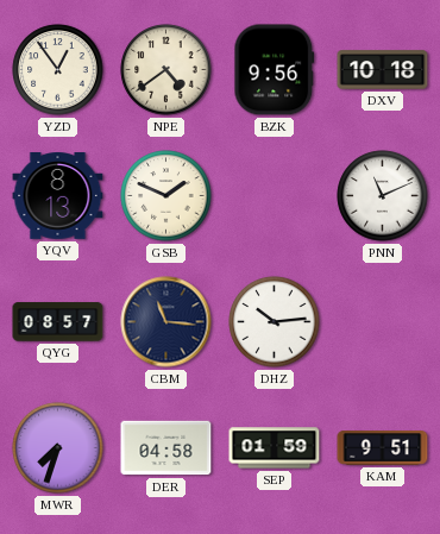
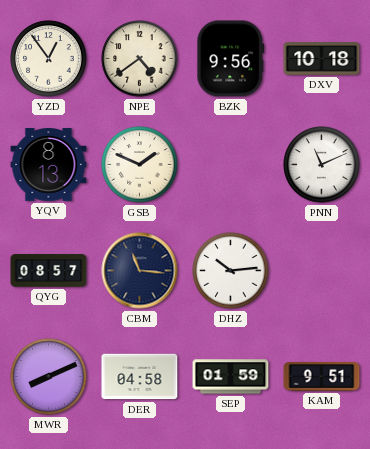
MWR: 7:33 -> 8:11 (49, 377)
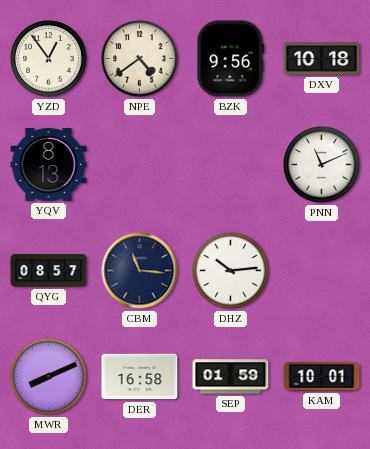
GSB: 1:49 -> none (140, 165)
DER: 04:58 -> 16:58 (140, 377)
KAM: 9:51 -> 10:01 (322, 377)
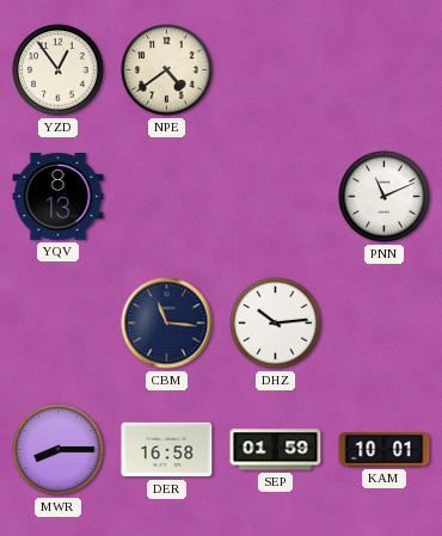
BZK: 9:56 -> none (231, 59)
DXV: 10:18 -> none (322, 59)
QYG: 08:57 -> none (49, 271)
MWR: 8:11 -> 8:15 (59, 450)
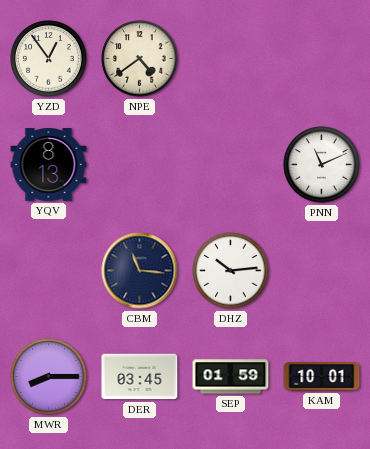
DER: 16:58 -> 03:45 (140, 377)
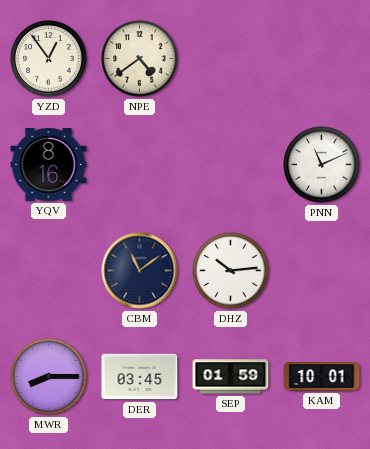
YQV: 8:13 -> 8:16 (49, 165)
CBM: 11:16 -> 11:09 (140, 271)
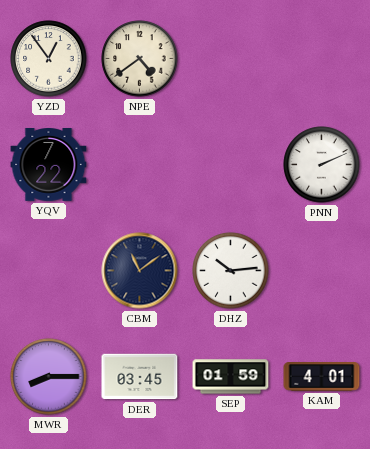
YQV: 8:16 -> 7:22 (49, 165)
PNN: 11:11 -> 2:11 (322, 165)
KAM: 10:01 -> 4:01 (322, 377)
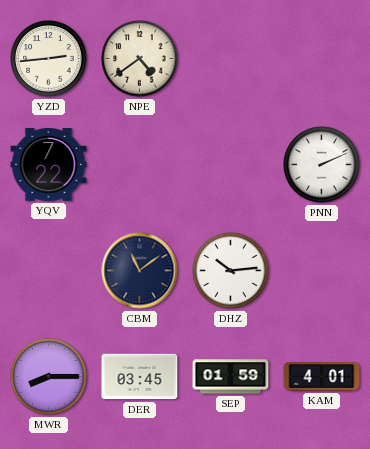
YZD: 12:54 -> 2:44 (49, 59)
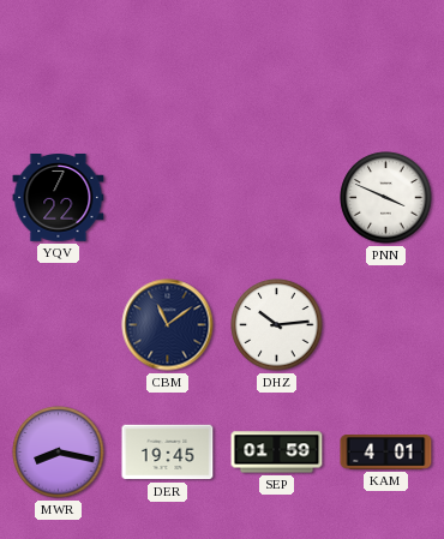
YZD: 2:44 -> none (49, 59)
NPE: 4:39 -> none (140, 59)
PNN: 2:11 -> 3:49 (386, 198)
MWR: 8:15 -> 8:17 (59, 453)
DER: 03:45 -> 19:45 (168, 453)
